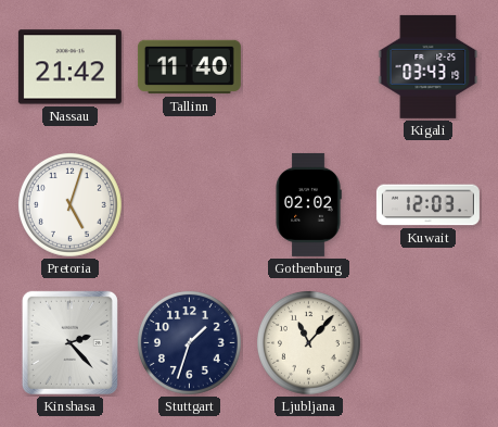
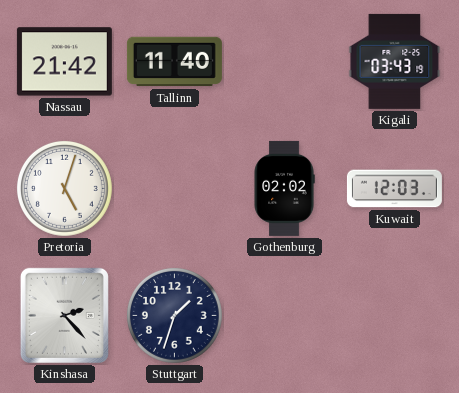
Ljubljana: 11:07 -> none (308, 342)
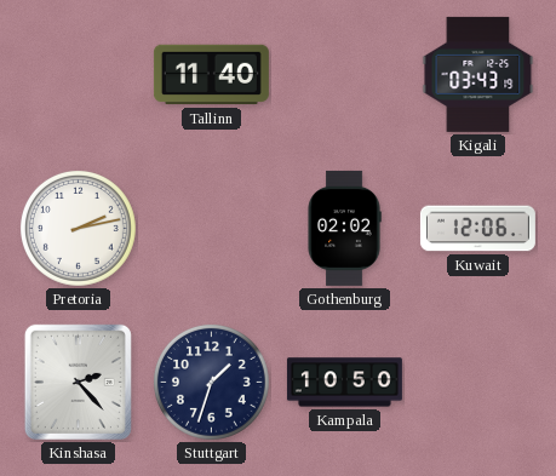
Nassau: 21:42 -> none (64, 62)
Pretoria: 5:03 -> 2:13 (78, 228)
Kuwait: 12:03 -> 12:06 (477, 229)
Kampala: none -> 10:50 (344, 383)
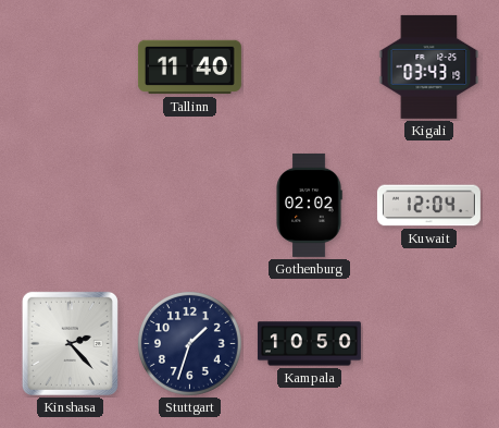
Pretoria: 2:13 -> none (78, 228)
Kuwait: 12:06 -> 12:04 (428, 206)
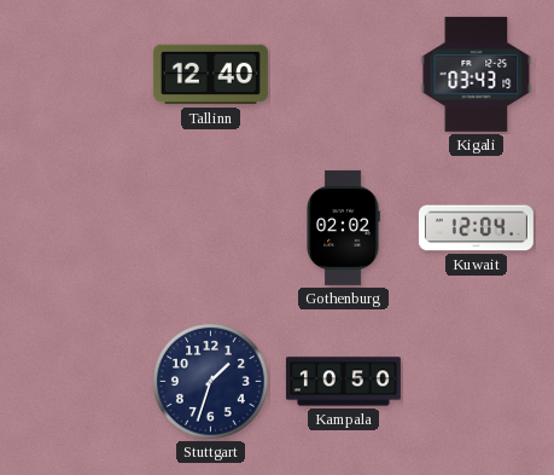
Tallinn: 11:40 -> 12:40 (210, 75)
Kinshasa: 2:23 -> none (70, 343)
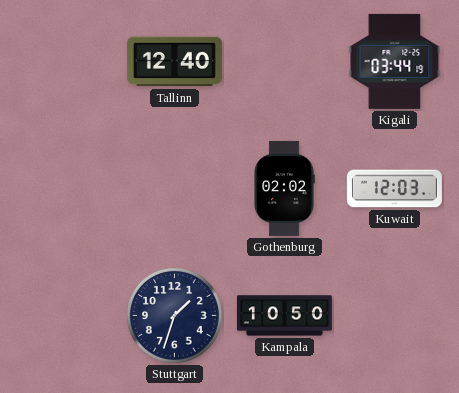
Kigali: 03:43 -> 03:44 (395, 61)
Kuwait: 12:04 -> 12:03 (394, 189)
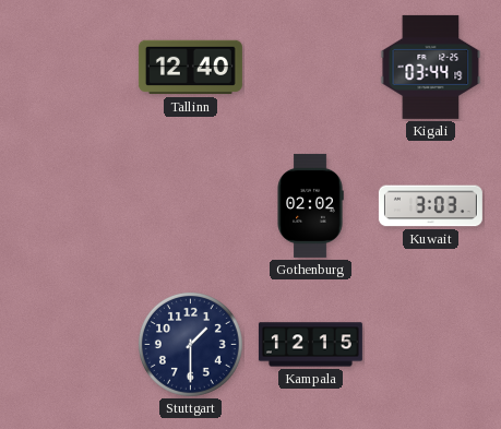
Kuwait: 12:03 -> 3:03 (430, 206)
Stuttgart: 1:33 -> 1:30 (190, 344)
Kampala: 10:50 -> 12:15 (310, 345)
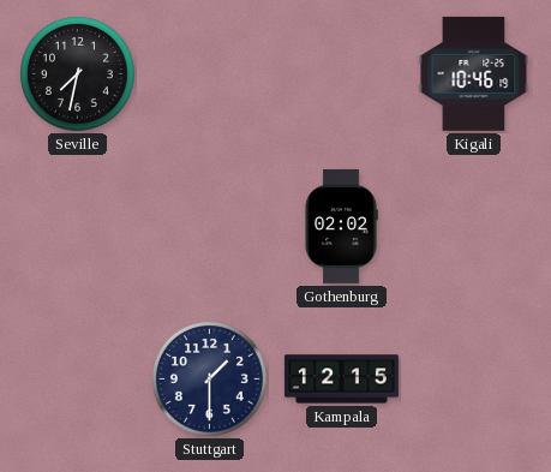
Seville: none -> 7:32 (77, 73)
Tallinn: 12:40 -> none (190, 68)
Kigali: 03:44 -> 10:46 (474, 73)
Kuwait: 3:03 -> none (430, 206)
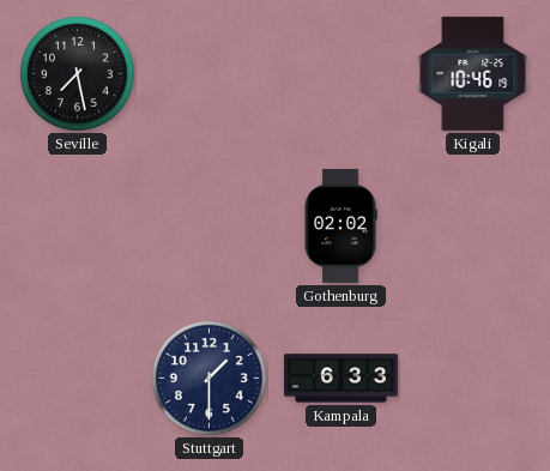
Seville: 7:32 -> 7:28 (77, 73)
Kampala: 12:15 -> 6:33 (340, 379)
